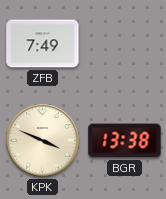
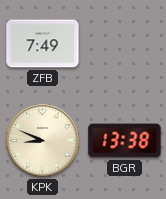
KPK: 3:49 -> 8:49 (43, 141)
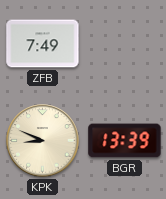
BGR: 13:38 -> 13:39 (125, 141)
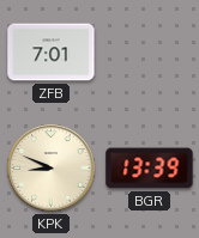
ZFB: 7:49 -> 7:01 (52, 53)
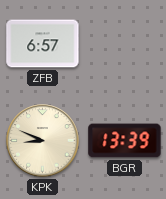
ZFB: 7:01 -> 6:57 (43, 44)
